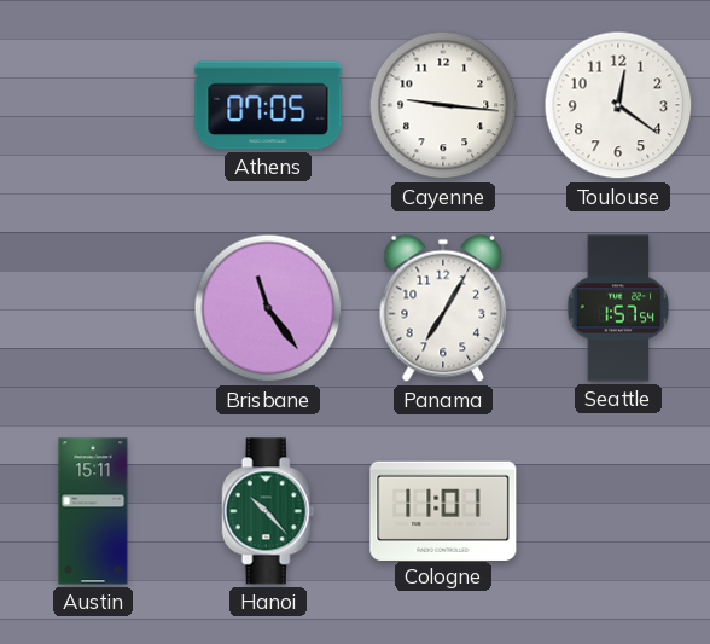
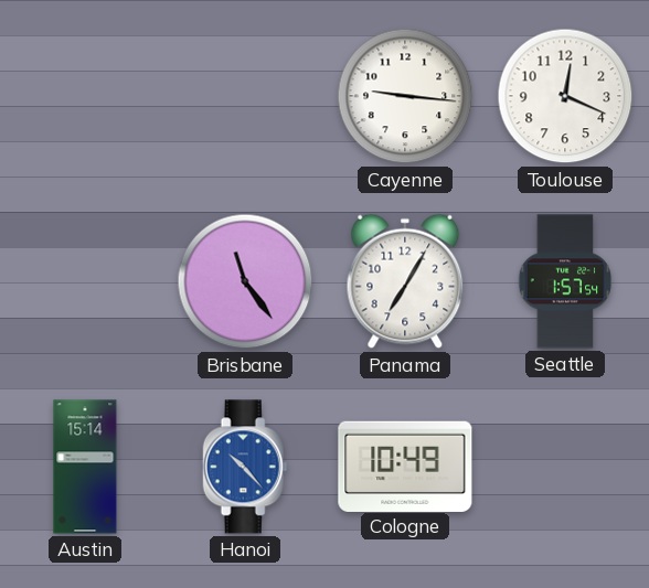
Athens: 07:05 -> none (268, 105)
Toulouse: 12:21 -> 12:19 (565, 96)
Austin: 15:11 -> 15:14 (85, 467)
Hanoi dial: green -> blue (245, 467)
Cologne: 11:01 -> 10:49 (405, 466)
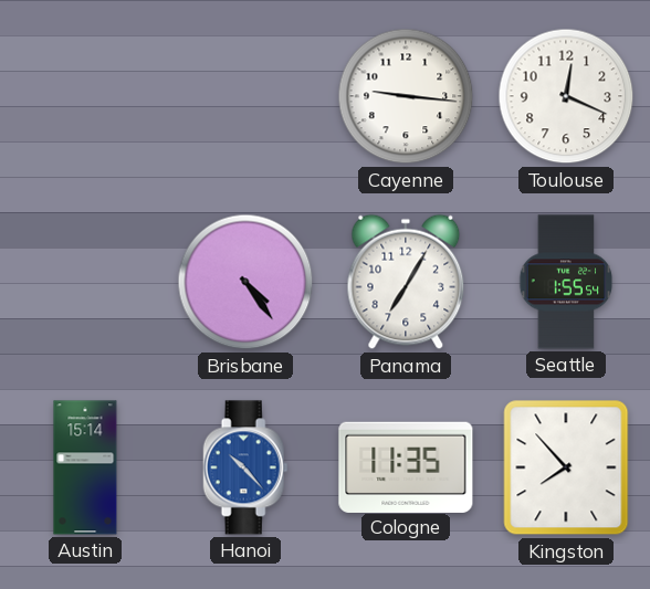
Brisbane: 11:24 -> 4:24 (245, 282)
Seattle: 1:57 -> 1:55 (566, 282)
Cologne: 10:49 -> 11:35 (406, 466)
Kingston: none -> 7:53 (566, 467)
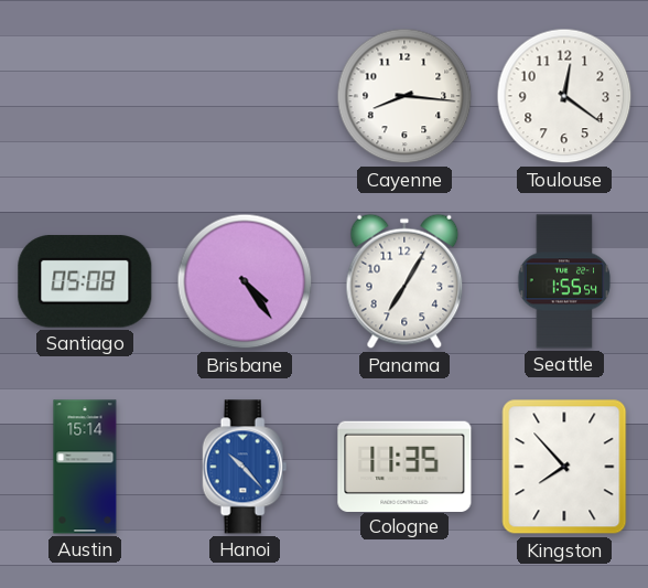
Cayenne: 9:16 -> 8:16 (404, 96)
Toulouse: 12:19 -> 12:21 (564, 96)
Santiago: none -> 05:08 (85, 281)
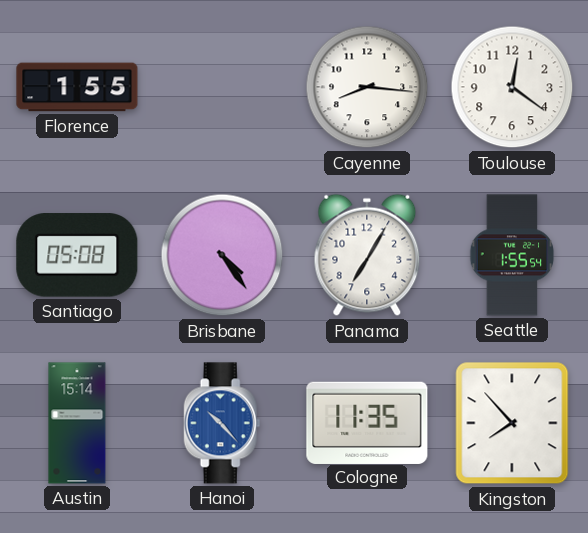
Florence: none -> 1:55 (77, 87)
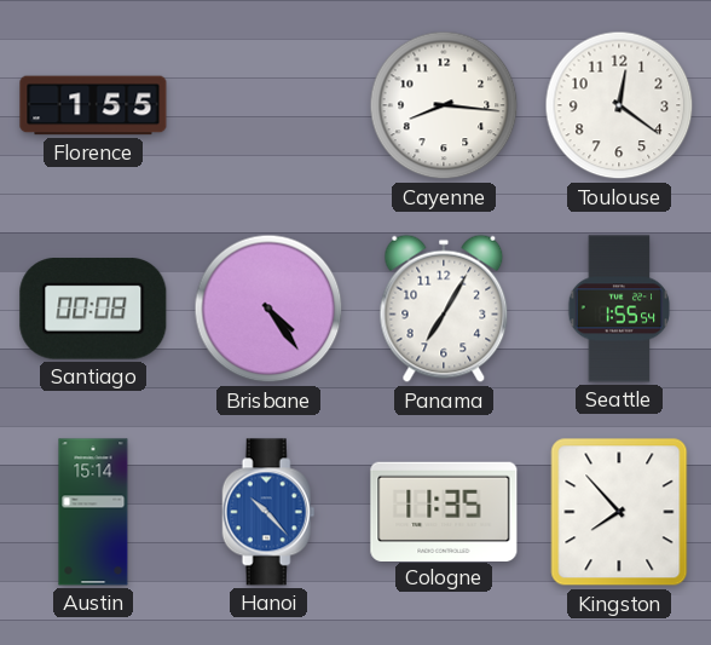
Santiago: 05:08 -> 00:08 (93, 309)
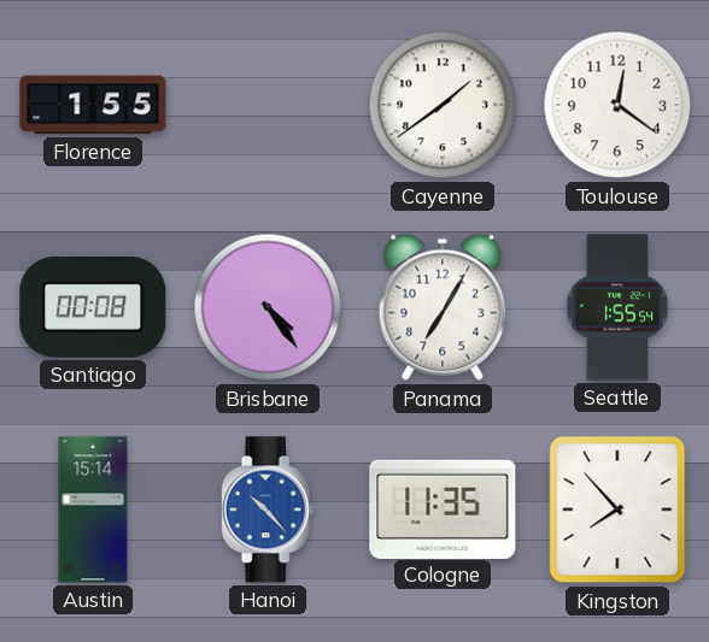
Cayenne: 8:16 -> 1:39 (443, 105)
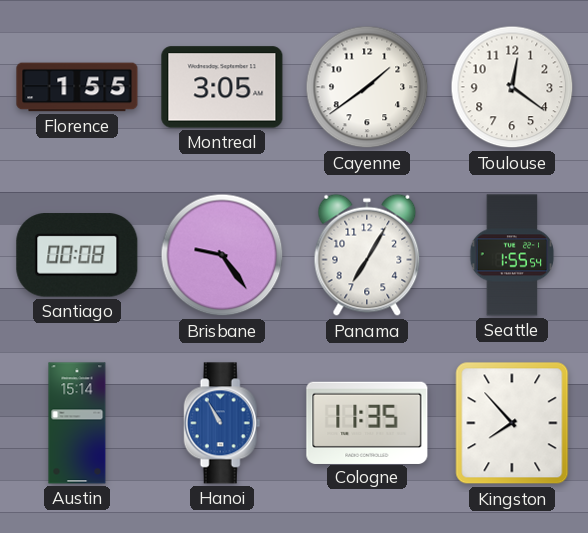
Montreal: none -> 3:05 (222, 87)
Brisbane: 4:24 -> 9:24 (222, 255)
Hanoi: 10:23 -> 10:55 (222, 423)
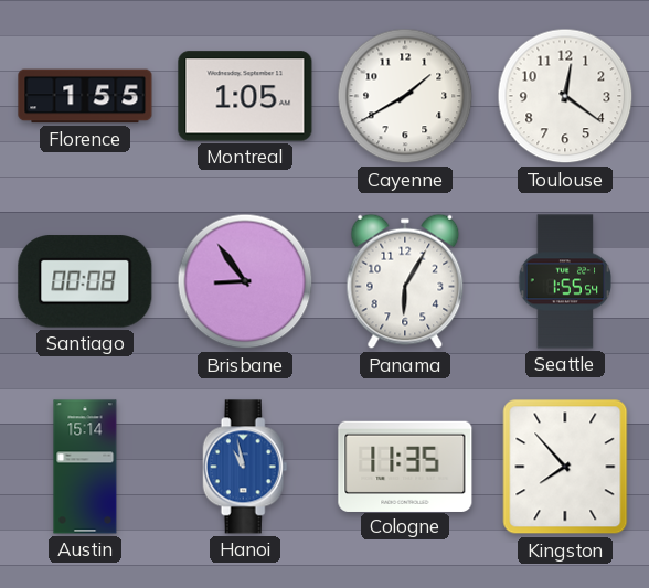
Montreal: 3:05 -> 1:05 (245, 96)
Cayenne: 1:39 -> 1:40 (405, 96)
Brisbane: 9:24 -> 8:54 (245, 281)
Panama: 7:05 -> 6:05 (405, 281)
Hanoi: 10:55 -> 10:58 (245, 467)
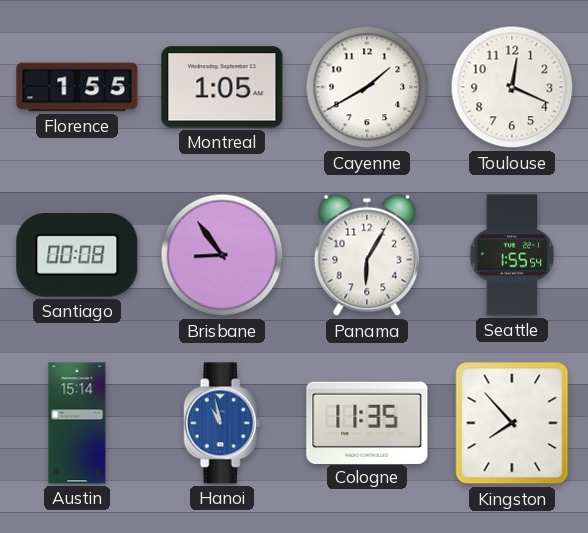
Toulouse: 12:21 -> 12:19 (512, 87)
